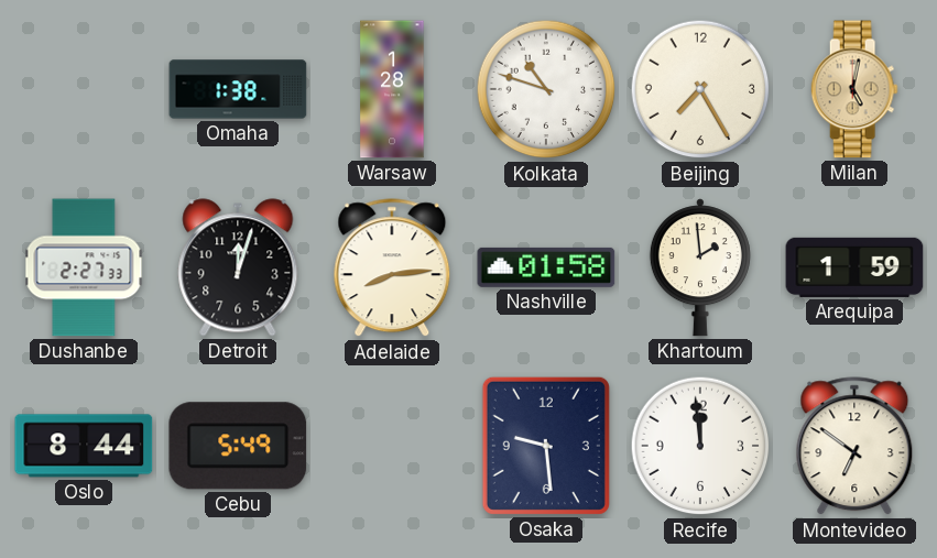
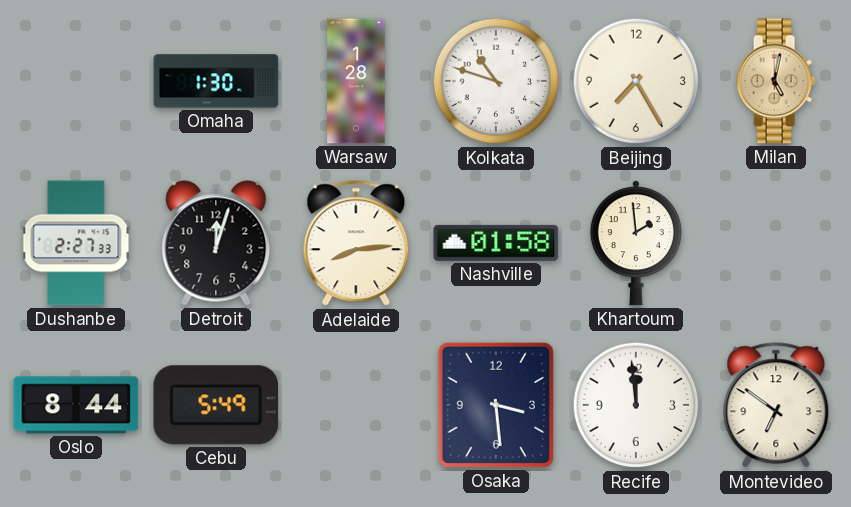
Omaha: 1:38 -> 1:30 (216, 81)
Arequipa: 1:59 -> none (854, 267)
Osaka: 9:29 -> 3:29 (496, 405)
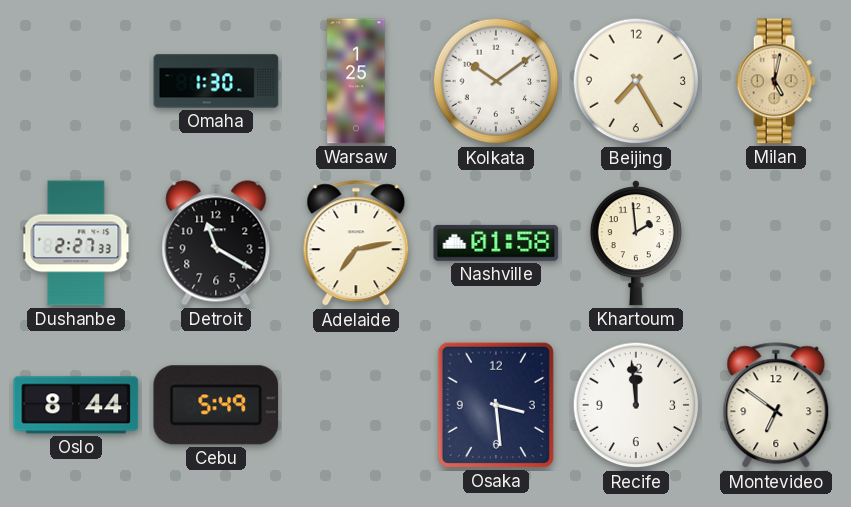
Warsaw: 1:28 -> 1:25 (356, 81)
Kolkata: 10:48 -> 10:09 (496, 81)
Detroit: 12:03 -> 11:20 (216, 243)
Adelaide: 8:14 -> 7:13 (356, 244)
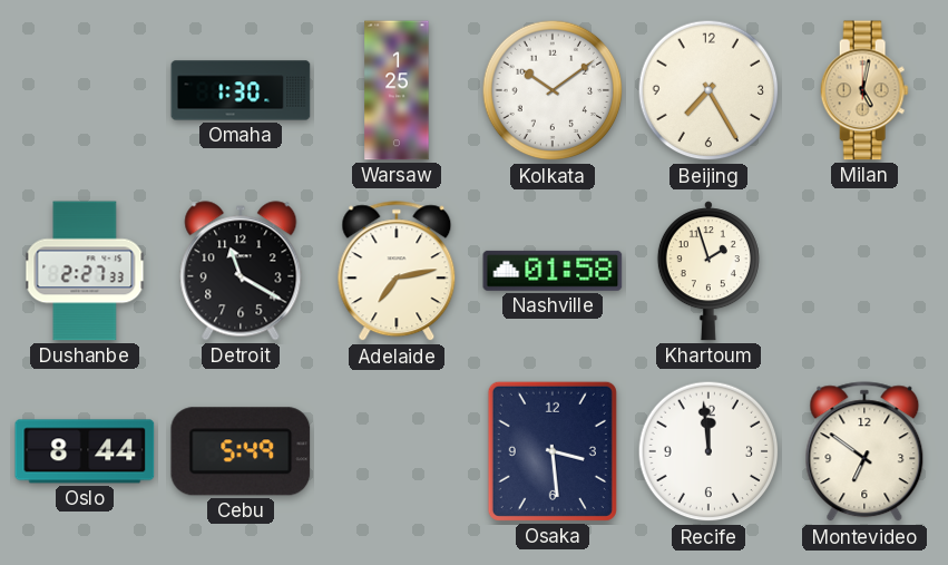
Khartoum: 1:59 -> 1:57 (708, 271)
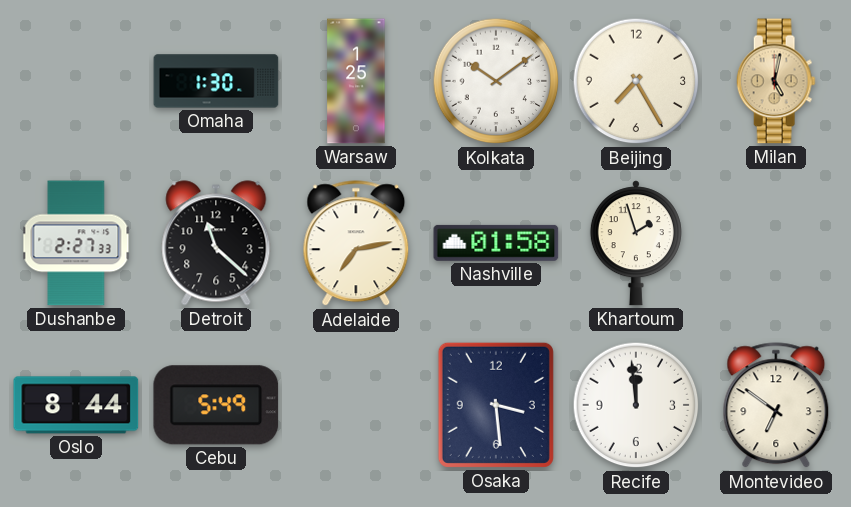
Detroit: 11:20 -> 11:22 (216, 243)
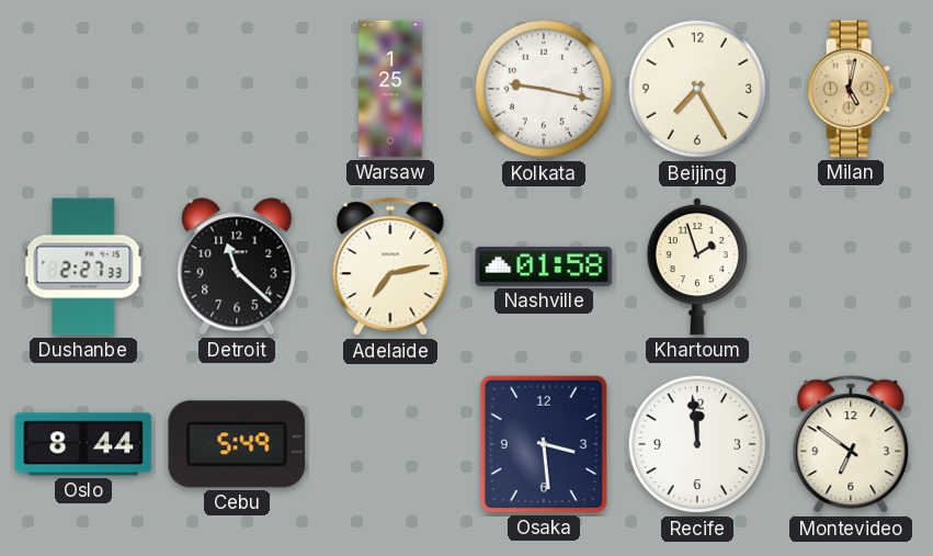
Omaha: 1:30 -> none (216, 81)
Kolkata: 10:09 -> 9:17 (544, 89)
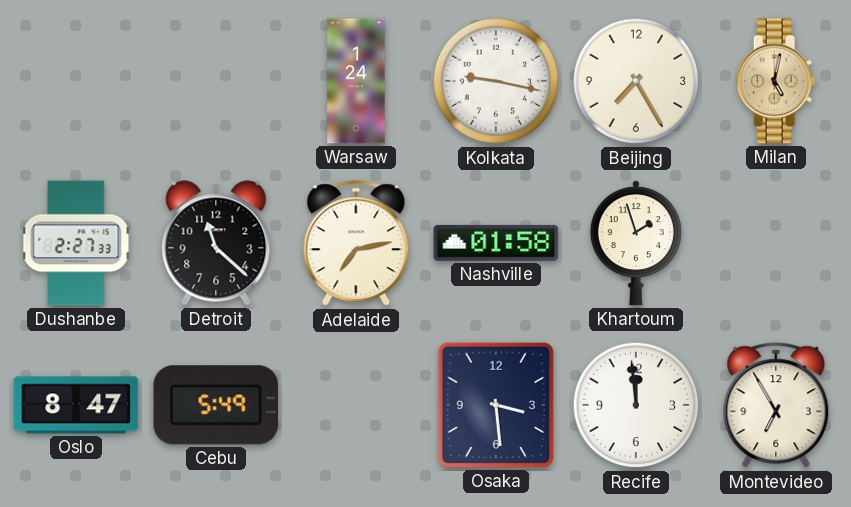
Warsaw: 1:25 -> 1:24 (356, 81)
Oslo: 8:44 -> 8:47 (76, 405)
Montevideo: 6:51 -> 6:55 (776, 406)
